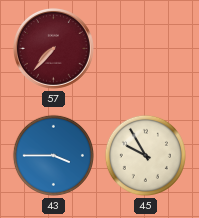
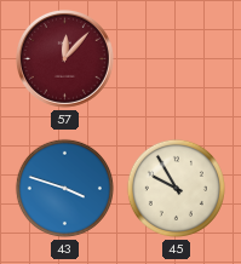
57: 7:37 -> 12:07 (64, 58)
43: 3:45 -> 3:48 (64, 188)
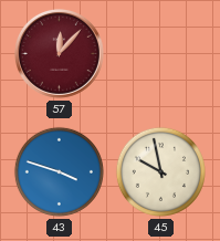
45: 9:55 -> 9:58 (160, 171)
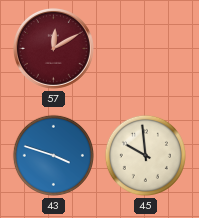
57: 12:07 -> 12:10 (53, 48)
45: 9:58 -> 9:59 (145, 155)
